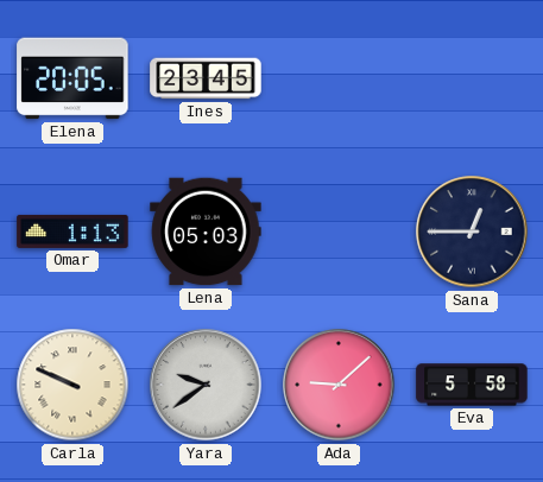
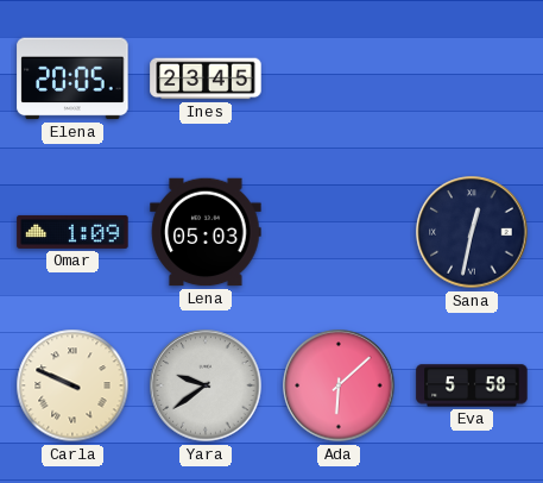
Omar: 1:13 -> 1:09 (72, 232)
Sana: 12:45 -> 12:32 (472, 232)
Ada: 9:08 -> 6:08 (339, 385)
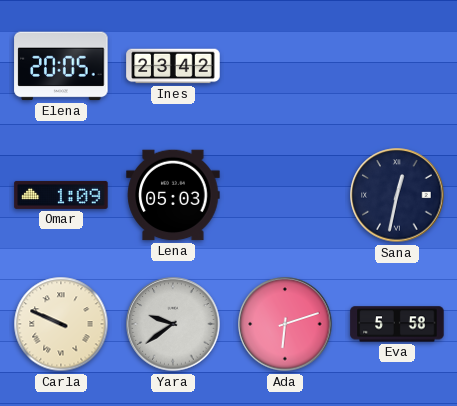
Ines: 23:45 -> 23:42 (173, 66)
Ada: 6:08 -> 6:12 (285, 324)
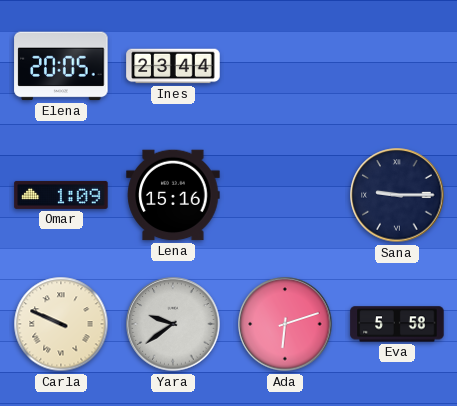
Ines: 23:42 -> 23:44 (173, 66)
Lena: 05:03 -> 15:16 (173, 195)
Sana: 12:32 -> 9:15 (397, 195)
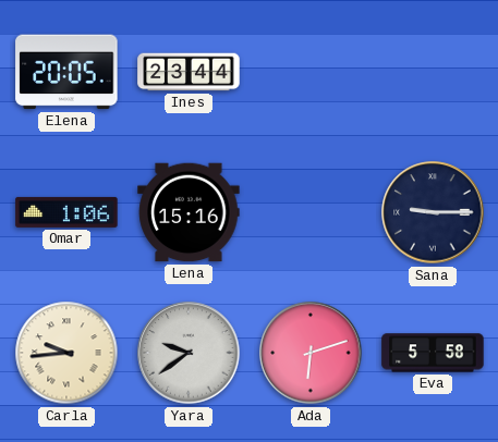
Omar: 1:09 -> 1:06 (66, 212)
Carla: 9:49 -> 9:44 (66, 353)
